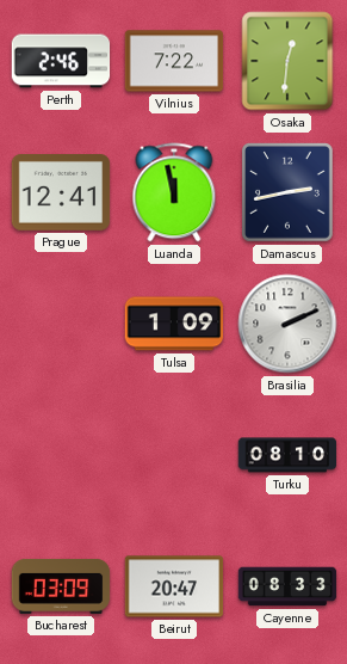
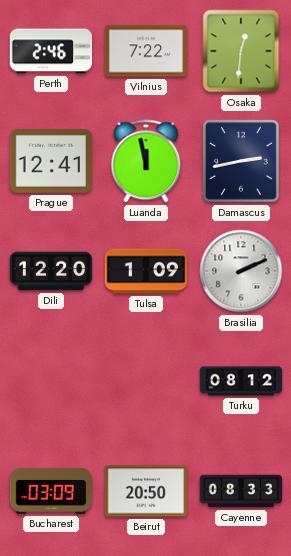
Dili: none -> 12:20 (51, 271)
Turku: 08:10 -> 08:12 (241, 381)
Beirut: 20:47 -> 20:50 (146, 491)
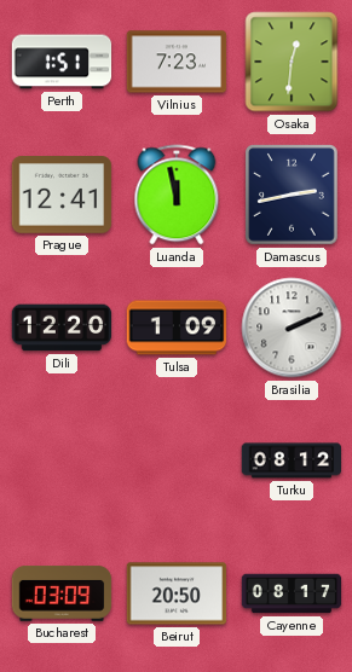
Perth: 2:46 -> 1:51 (62, 62)
Vilnius: 7:22 -> 7:23 (177, 62)
Cayenne: 08:33 -> 08:17 (292, 593)
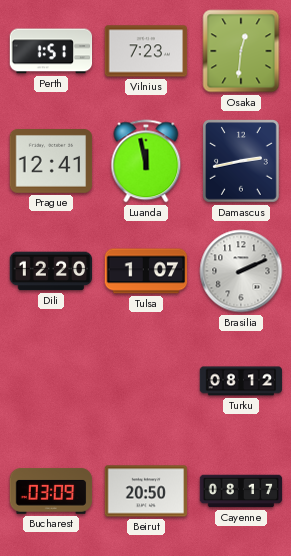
Tulsa: 1:09 -> 1:07 (146, 271)
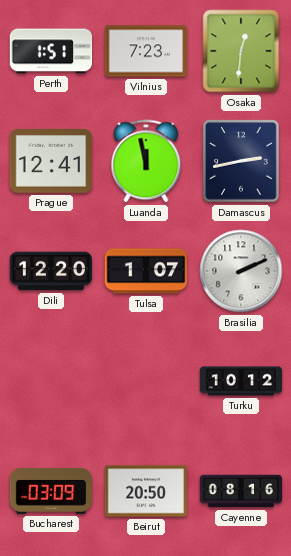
Turku: 08:12 -> 10:12 (241, 381)
Cayenne: 08:17 -> 08:16 (241, 491)
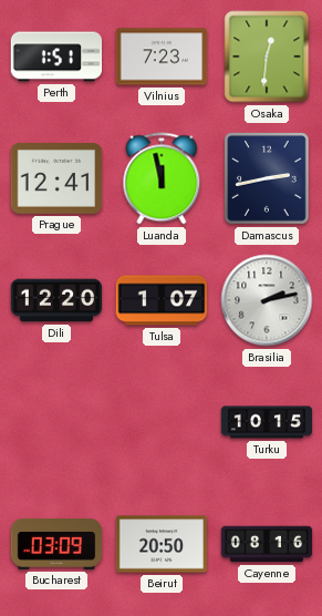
Brasilia: 2:11 -> 2:13 (267, 300)
Turku: 10:12 -> 10:15 (267, 422)
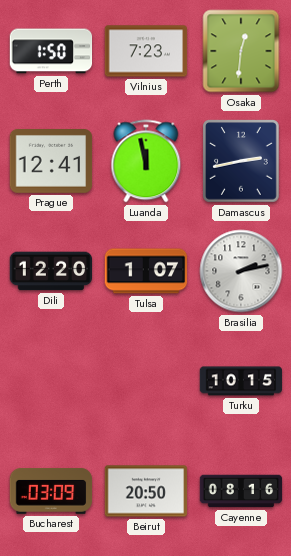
Perth: 1:51 -> 1:50 (51, 51)
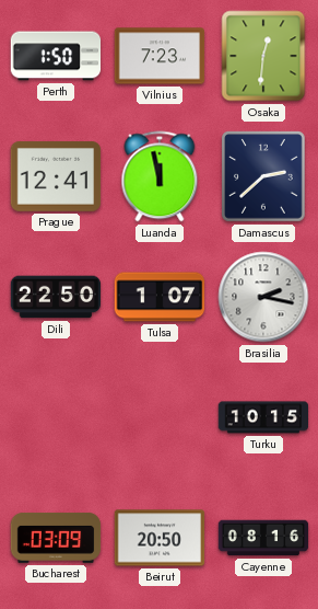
Damascus: 2:43 -> 2:38 (264, 176)
Dili: 12:20 -> 22:50 (56, 297)
Brasilia: 2:13 -> 2:17 (263, 297)
